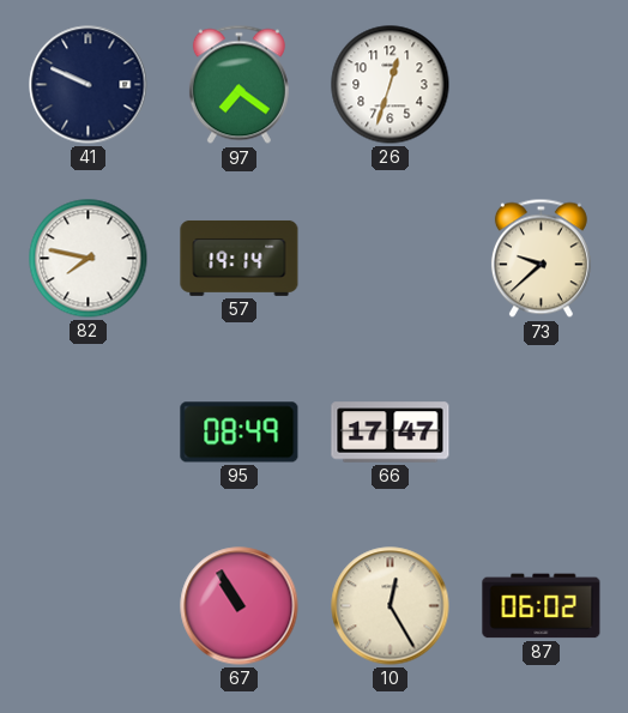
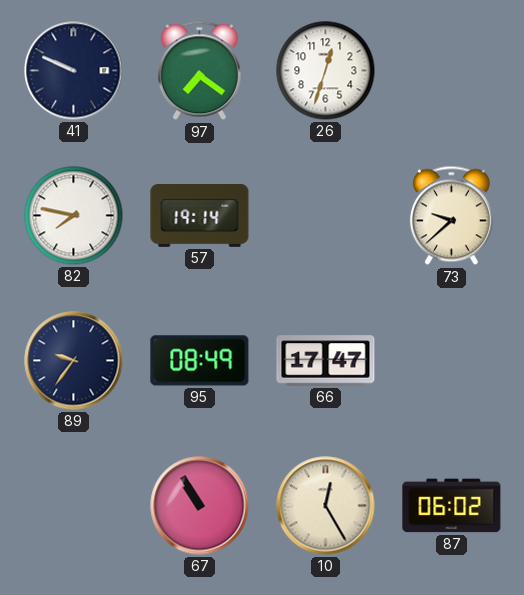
89: none -> 9:36 (74, 361)
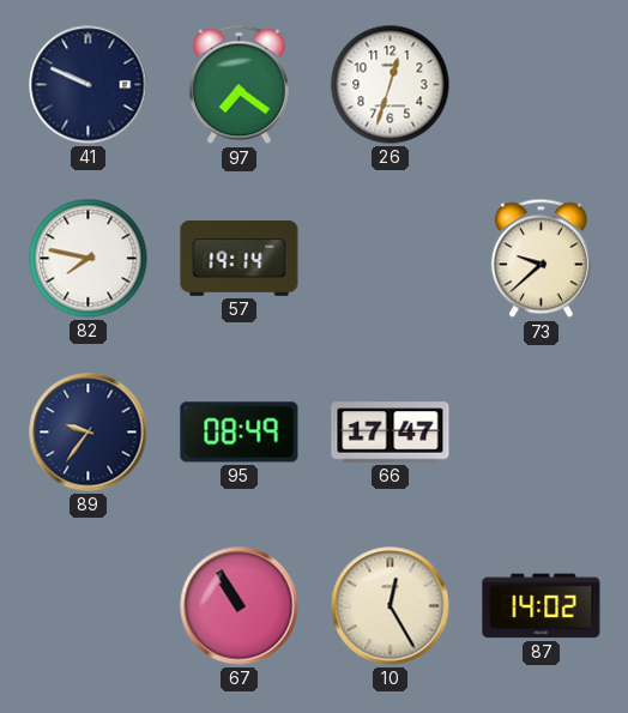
87: 06:02 -> 14:02 (542, 606)
